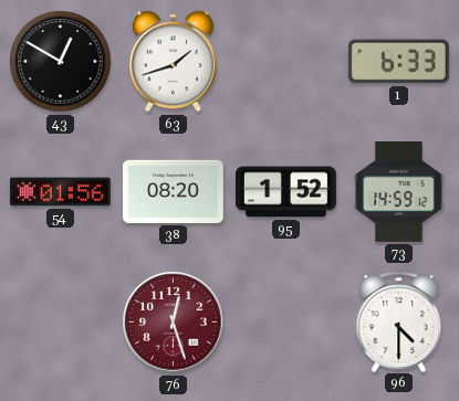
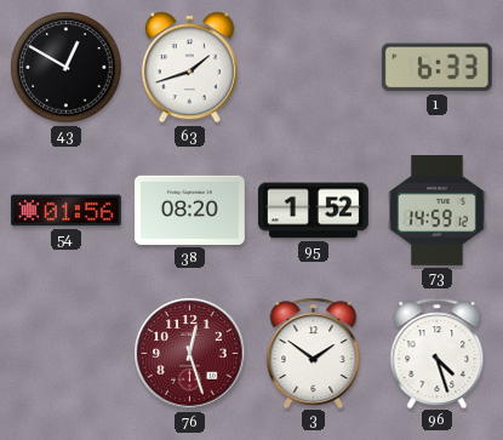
3: none -> 1:51 (314, 353)
96: 4:30 -> 4:27 (438, 353)
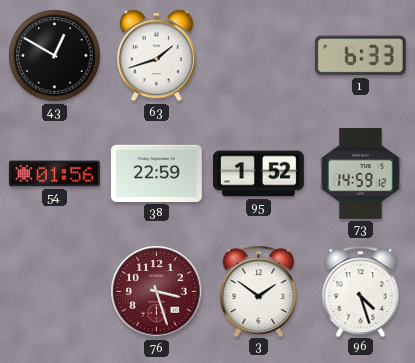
38: 08:20 -> 22:59 (156, 173)
76: 12:27 -> 3:27 (157, 292)
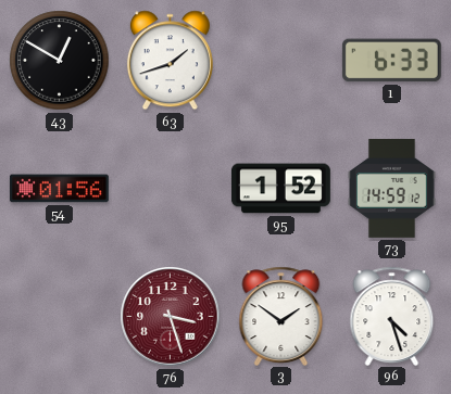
38: 22:59 -> none (156, 173)
